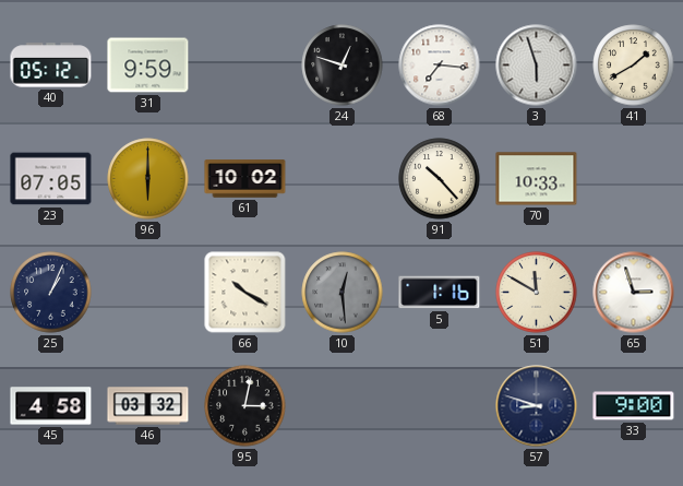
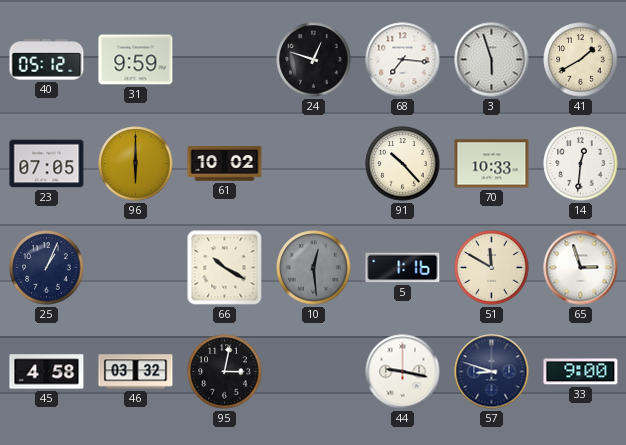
14: none -> 12:31 (581, 164)
44: none -> 9:17 (403, 372)
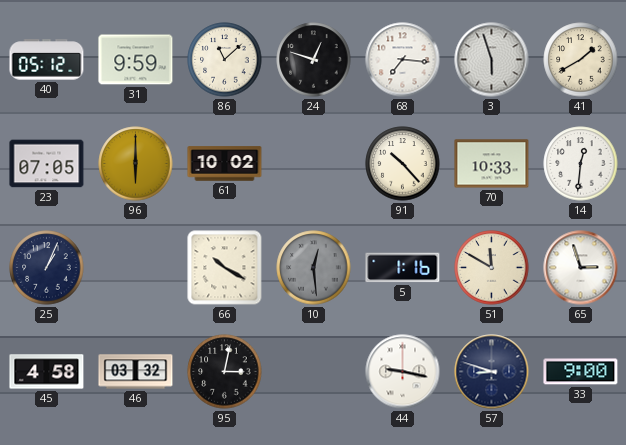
86: none -> 11:08 (225, 60)
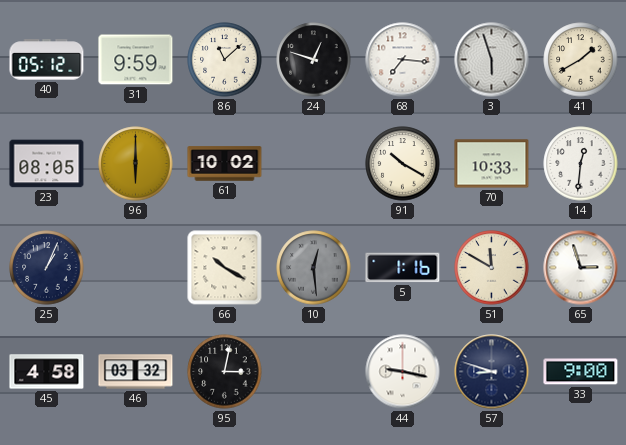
23: 07:05 -> 08:05 (47, 164)
91: 10:23 -> 10:20 (403, 164)
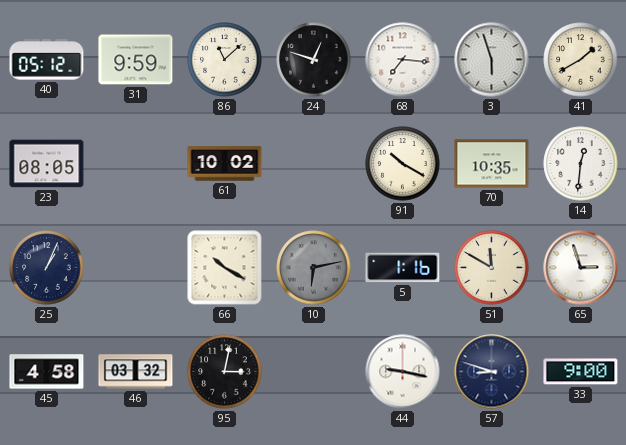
96: 6:00 -> none (136, 164)
70: 10:33 -> 10:35 (492, 164)
10: 12:29 -> 6:13 (314, 268)
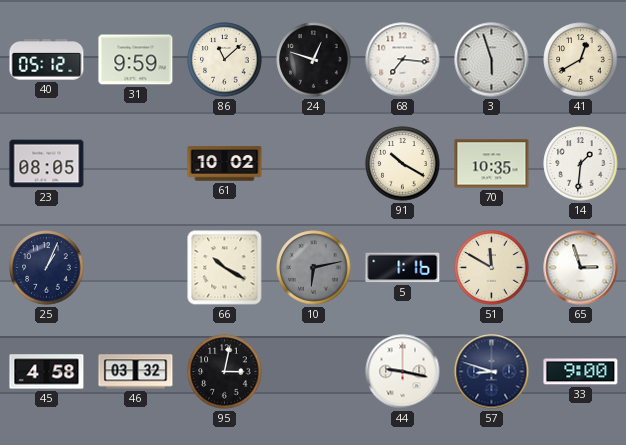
41: 1:40 -> 12:40 (581, 60)
14: 12:31 -> 1:31 (581, 164)
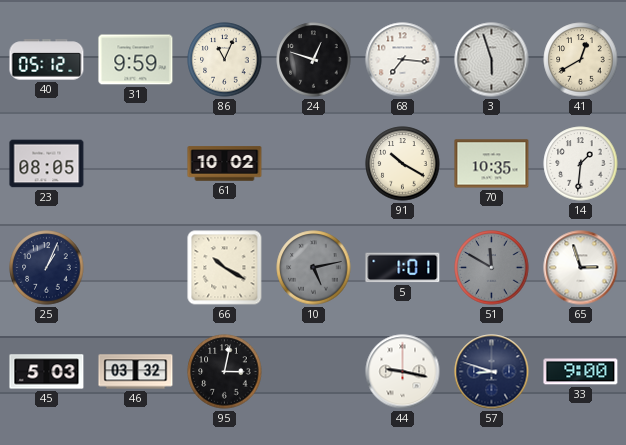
86: 11:08 -> 11:04 (225, 60)
10: 6:13 -> 5:13 (314, 268)
5: 1:16 -> 1:01 (403, 268)
51 dial: cream -> grey (492, 268)
45: 4:58 -> 5:03 (47, 372)
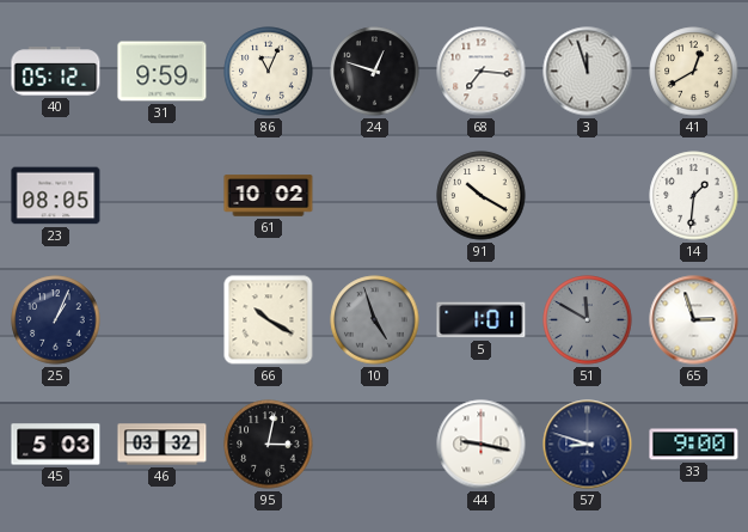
3: 5:57 -> 11:57 (588, 72)
70: 10:35 -> none (492, 164)
10: 5:13 -> 4:57 (375, 320)
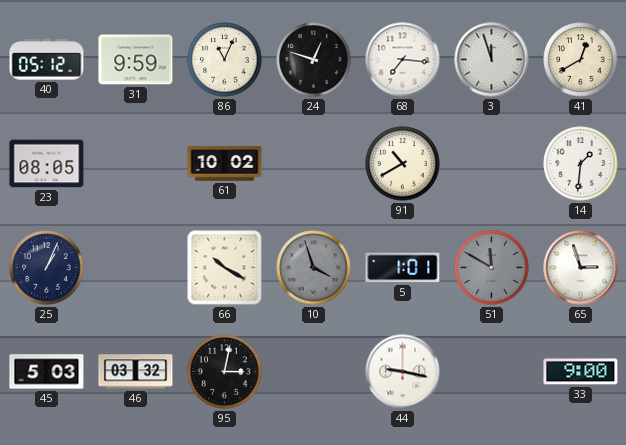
91: 10:20 -> 10:40 (403, 164)
10: 4:57 -> 3:57 (314, 268)
57: 8:48 -> none (588, 445)
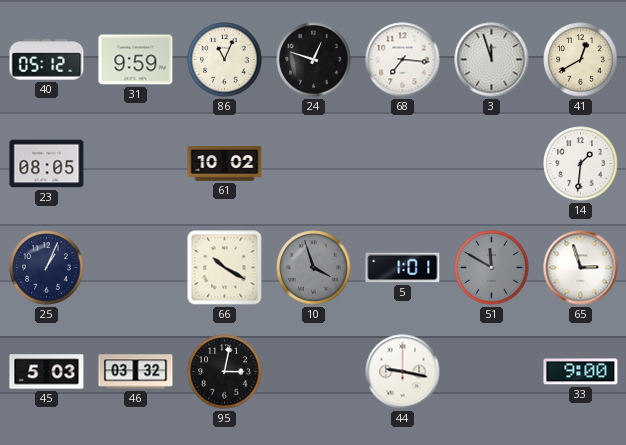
91: 10:40 -> none (403, 164)
